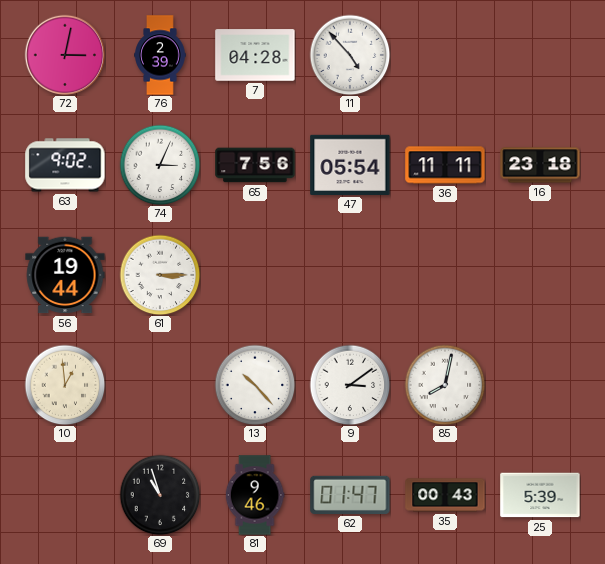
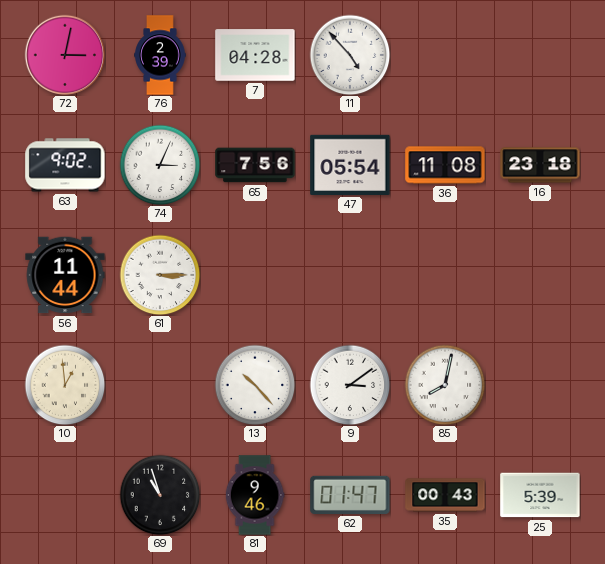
36: 11:11 -> 11:08 (445, 165)
56: 19:44 -> 11:44 (65, 275)
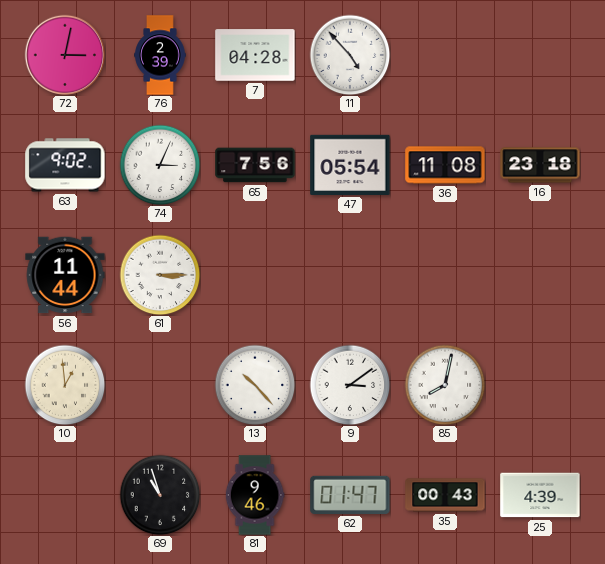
25: 5:39 -> 4:39 (540, 495)
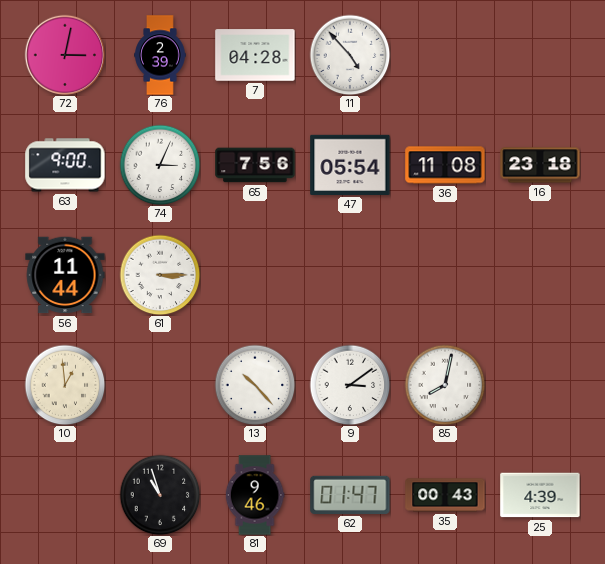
63: 9:02 -> 9:00 (65, 165)
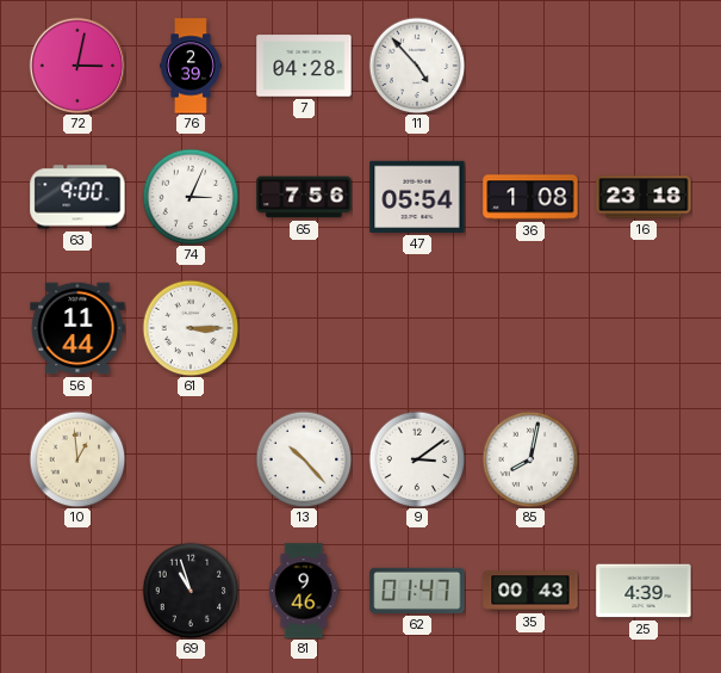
36: 11:08 -> 1:08 (530, 197)
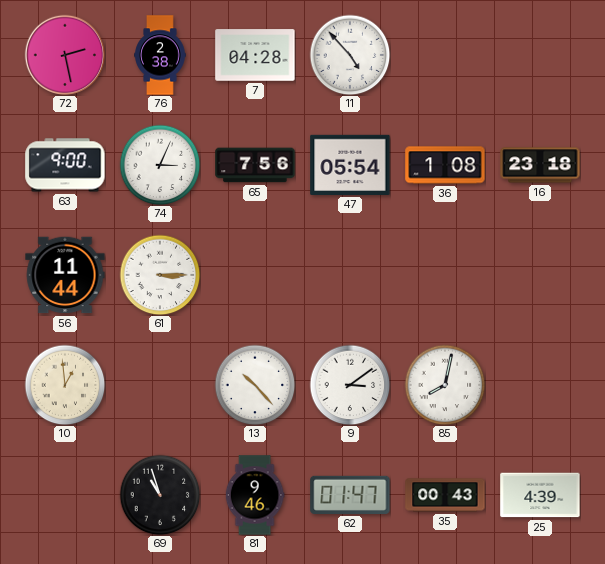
72: 3:02 -> 2:28 (64, 54)
76: 2:39 -> 2:38 (160, 55)
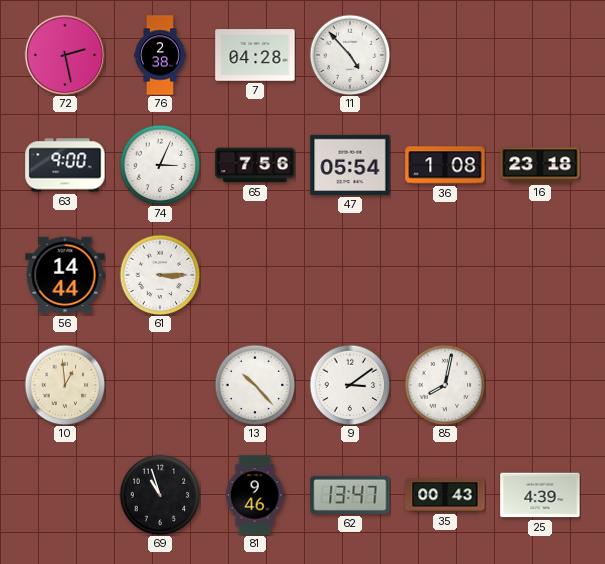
56: 11:44 -> 14:44 (65, 275)
62: 01:47 -> 13:47 (350, 495)
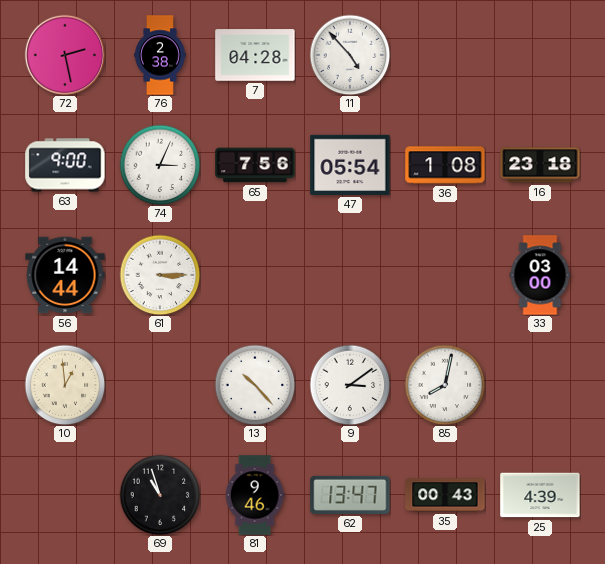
33: none -> 03:00 (540, 275)
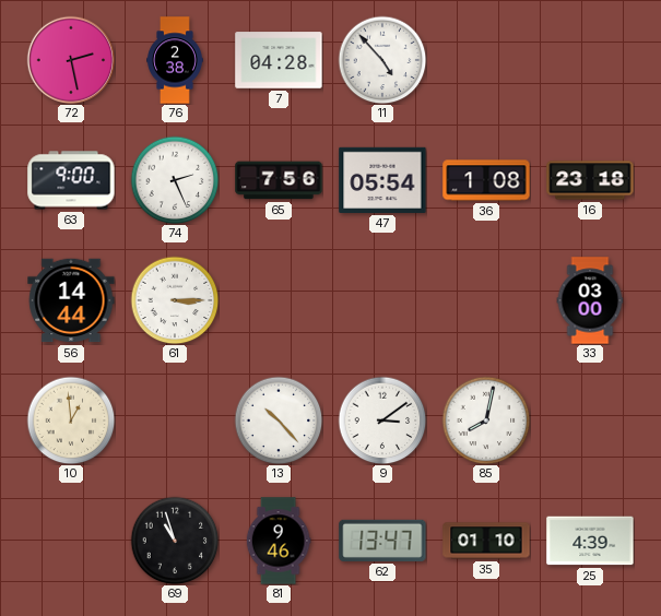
74: 3:04 -> 2:26 (175, 180)
35: 00:43 -> 01:10 (486, 541)
